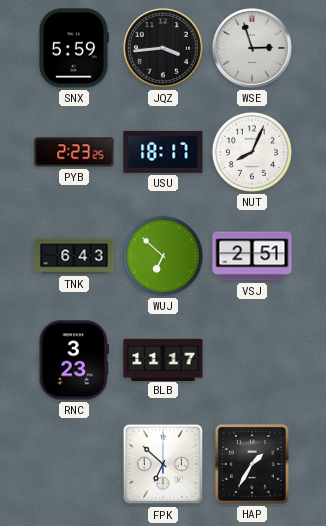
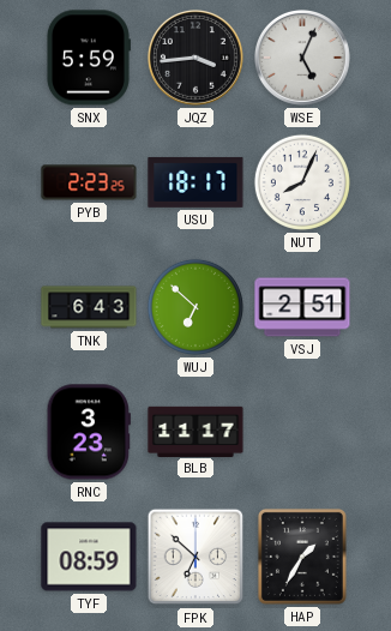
WSE: 2:57 -> 5:04 (302, 58)
TYF: none -> 08:59 (89, 557)
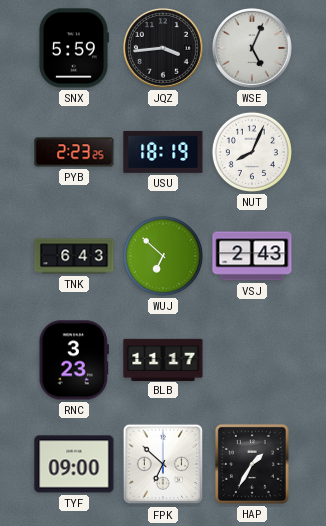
USU: 18:17 -> 18:19 (163, 152)
VSJ: 2:51 -> 2:43 (252, 256)
TYF: 08:59 -> 09:00 (74, 464)
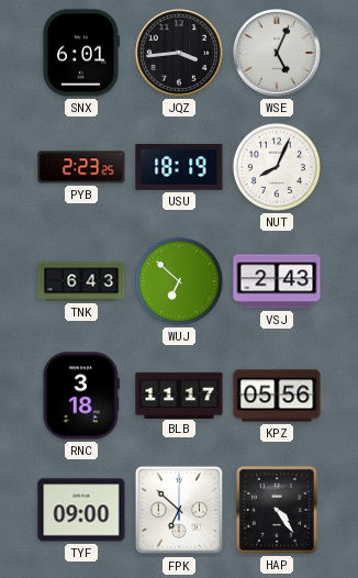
SNX: 5:59 -> 6:01 (80, 53)
RNC: 3:23 -> 3:18 (81, 396)
KPZ: none -> 05:56 (277, 396)
HAP: 1:35 -> 4:24 (277, 510)
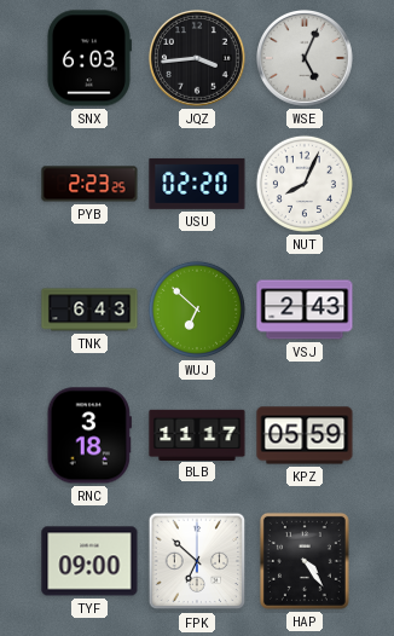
SNX: 6:01 -> 6:03 (88, 58)
USU: 18:19 -> 02:20 (197, 184)
KPZ: 05:56 -> 05:59 (305, 435)
